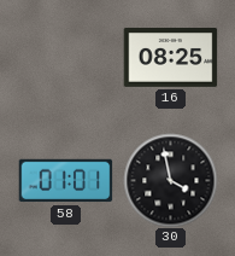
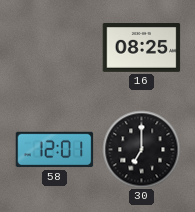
58: 01:01 -> 12:01 (54, 150)
30: 3:58 -> 7:00 (141, 149)
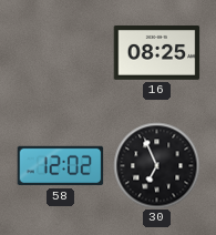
58: 12:01 -> 12:02 (60, 166)
30: 7:00 -> 6:56 (156, 165)
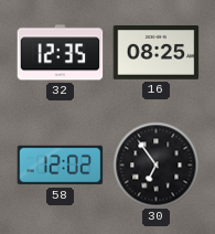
32: none -> 12:35 (60, 53)
30: 6:56 -> 6:54 (155, 164)
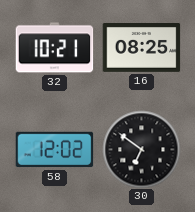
32: 12:35 -> 10:21 (54, 48)
30: 6:54 -> 6:51 (141, 149)
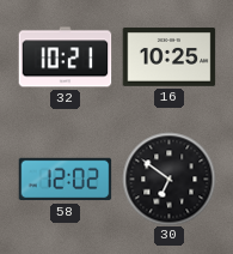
16: 08:25 -> 10:25 (168, 58)
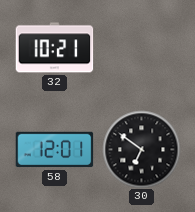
16: 10:25 -> none (168, 58)
58: 12:02 -> 12:01 (54, 150)
